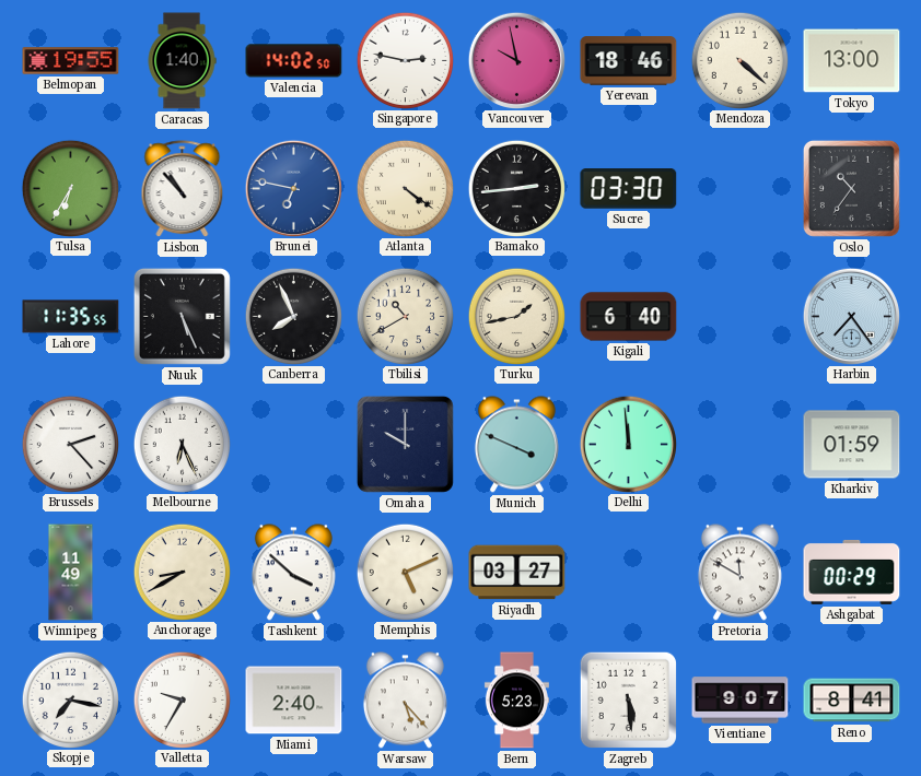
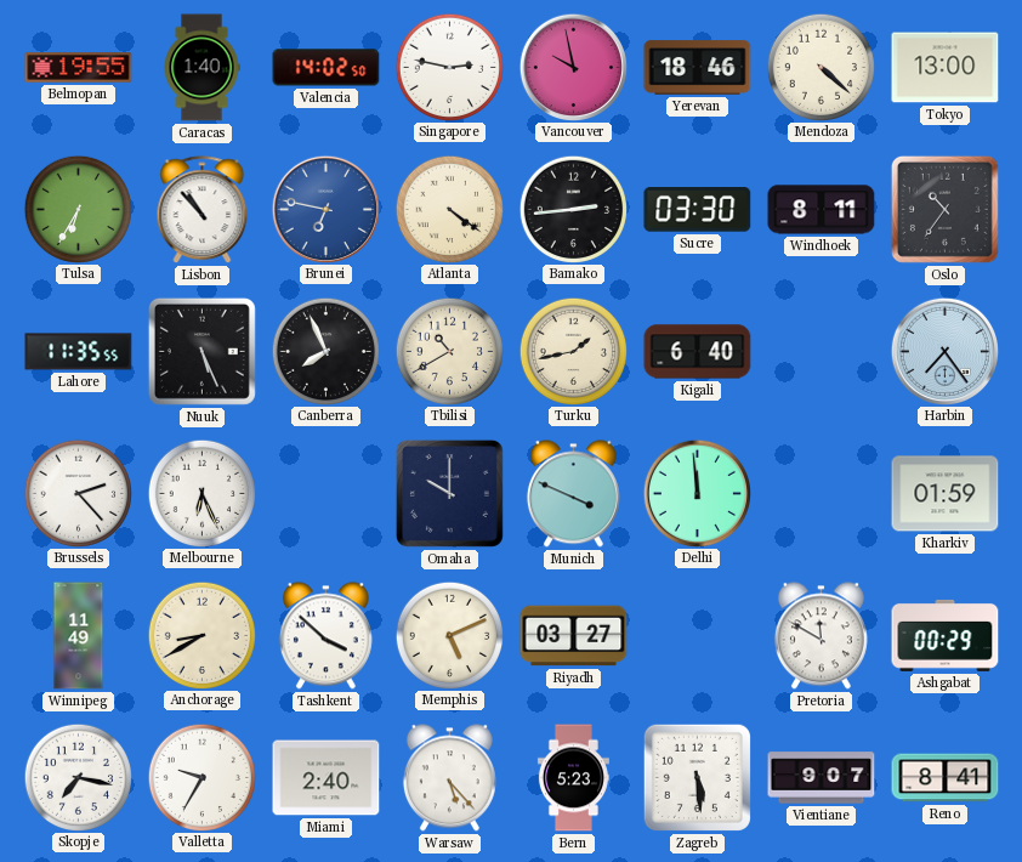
Windhoek: none -> 8:11 (822, 210)
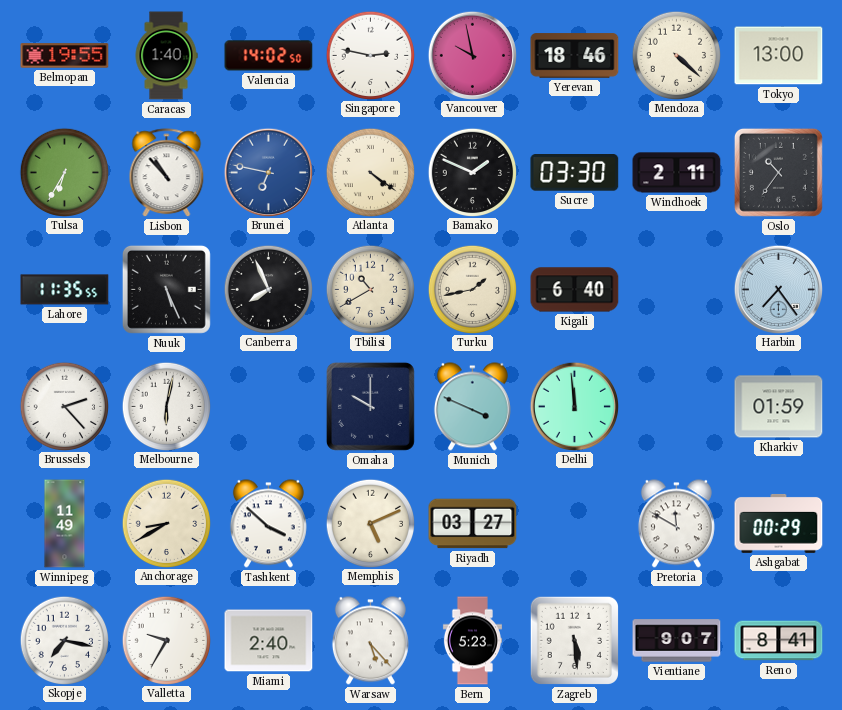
Bamako: 2:44 -> 1:49 (472, 172)
Windhoek: 8:11 -> 2:11 (677, 173)
Melbourne: 6:26 -> 6:02 (166, 406)
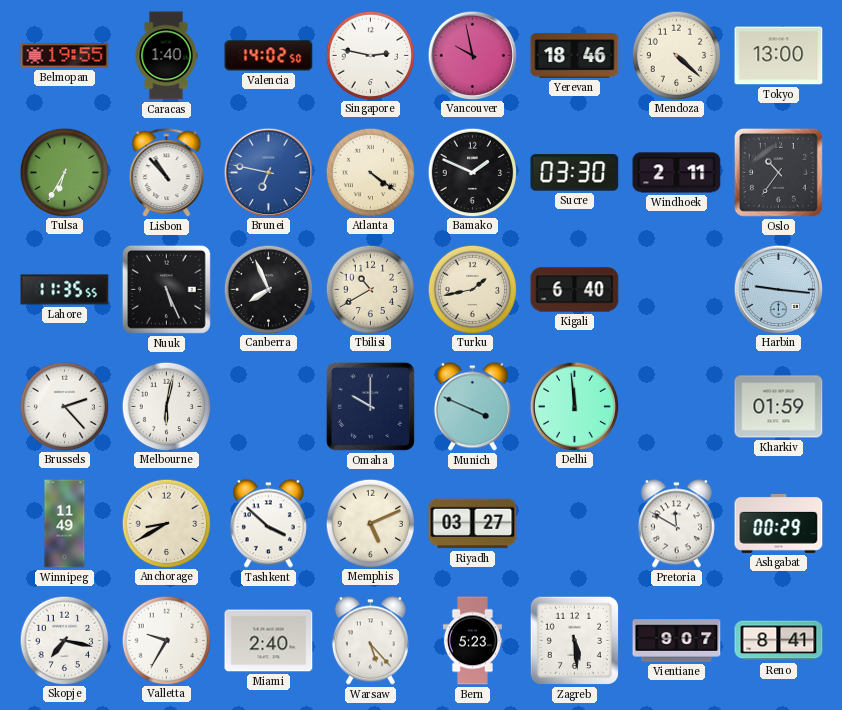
Harbin: 7:24 -> 9:16 (778, 289)
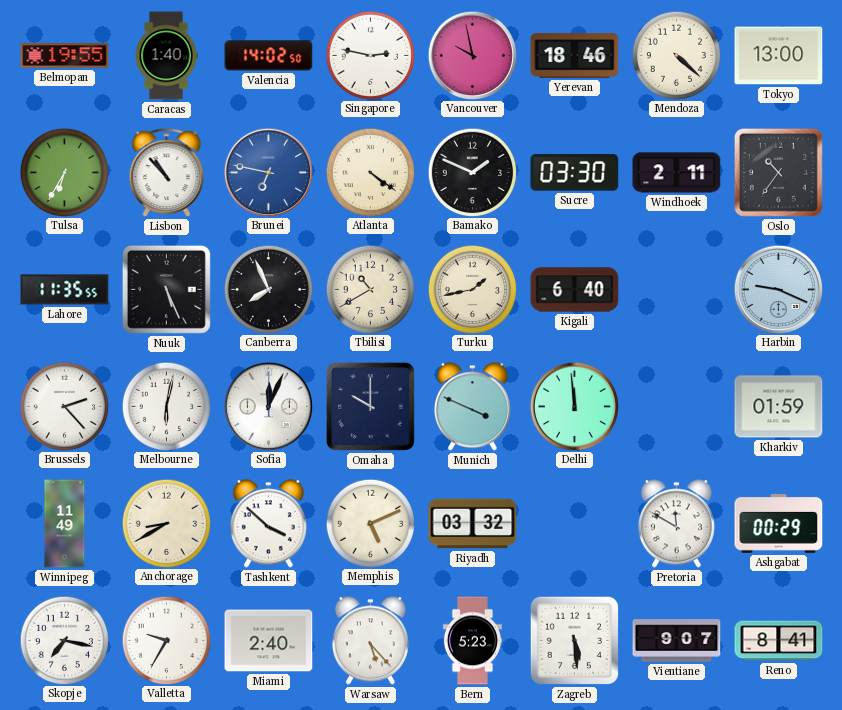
Harbin: 9:16 -> 9:19 (778, 289)
Sofia: none -> 12:04 (268, 406)
Riyadh: 03:27 -> 03:32 (473, 524)
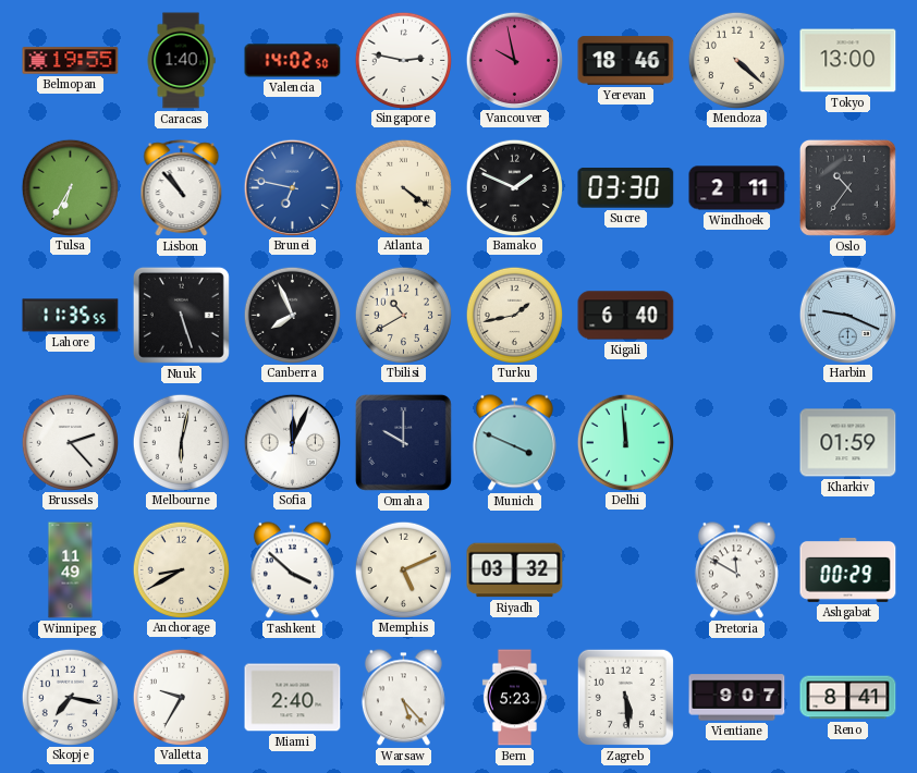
Nuuk: 5:26 -> 5:27 (181, 315)
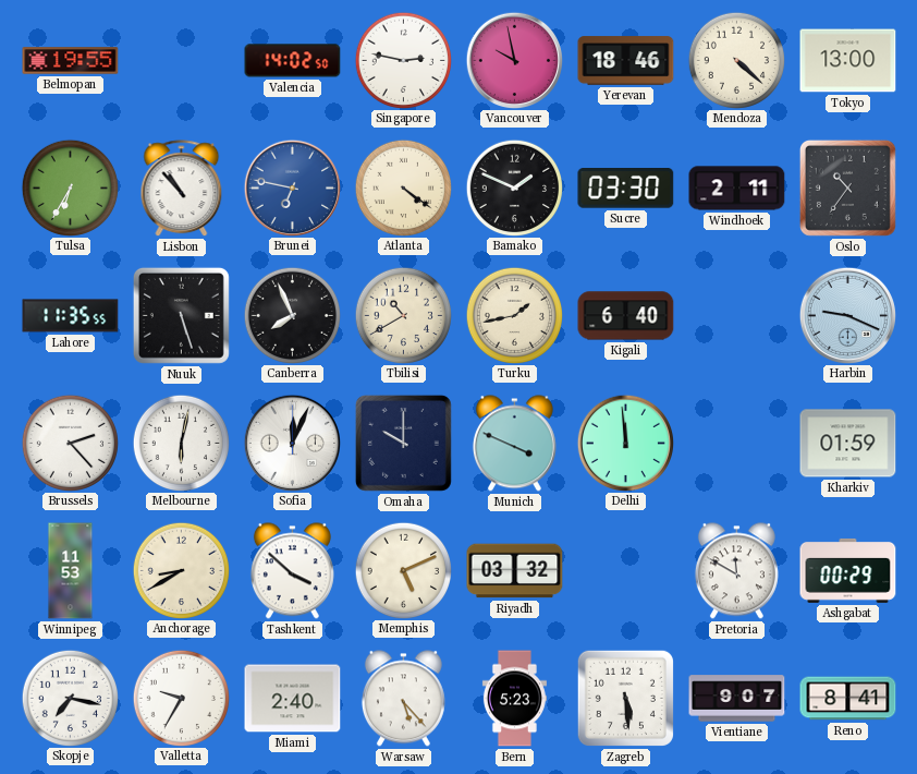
Caracas: 1:40 -> none (181, 61)
Winnipeg: 11:49 -> 11:53 (71, 571)
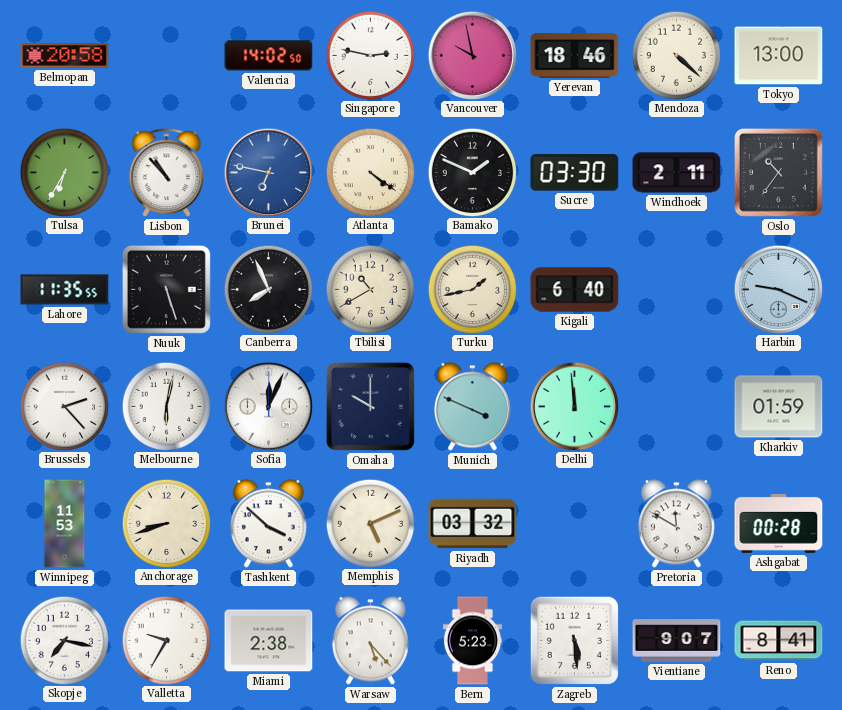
Belmopan: 19:55 -> 20:58 (65, 56)
Anchorage: 8:40 -> 8:42 (166, 523)
Ashgabat: 00:29 -> 00:28 (779, 523)
Miami: 2:40 -> 2:38 (269, 641)
